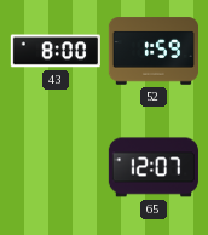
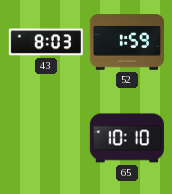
43: 8:00 -> 8:03 (46, 42)
65: 12:07 -> 10:10 (127, 138)
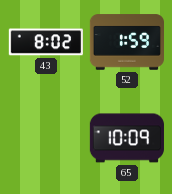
43: 8:03 -> 8:02 (46, 42)
65: 10:10 -> 10:09 (127, 138)
